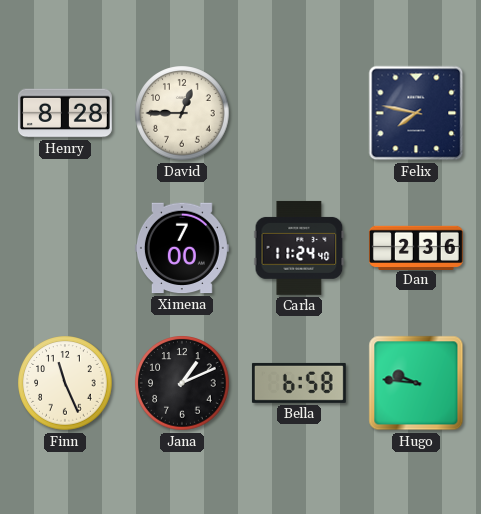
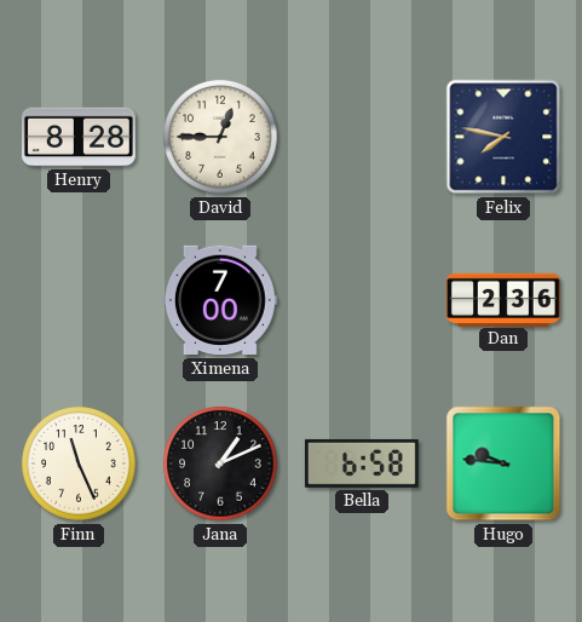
Carla: 11:24 -> none (299, 248)
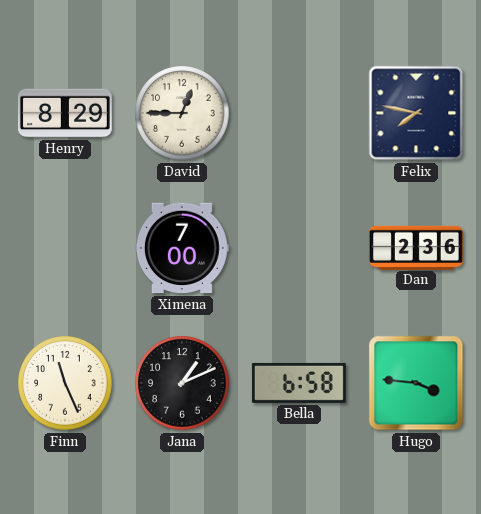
Henry: 8:28 -> 8:29 (65, 113)
Hugo: 9:46 -> 3:46 (416, 383)
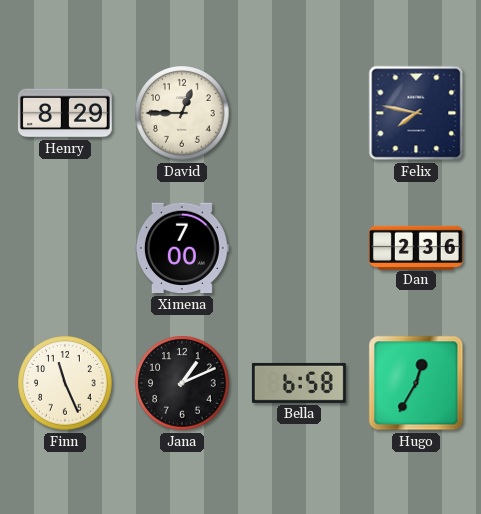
Hugo: 3:46 -> 12:35 (416, 383)
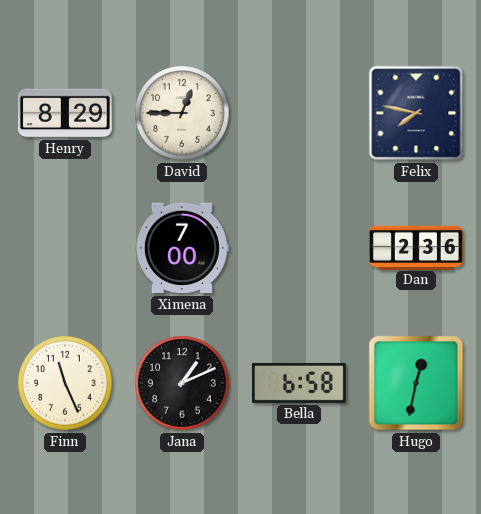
Hugo: 12:35 -> 12:32 (416, 383)
